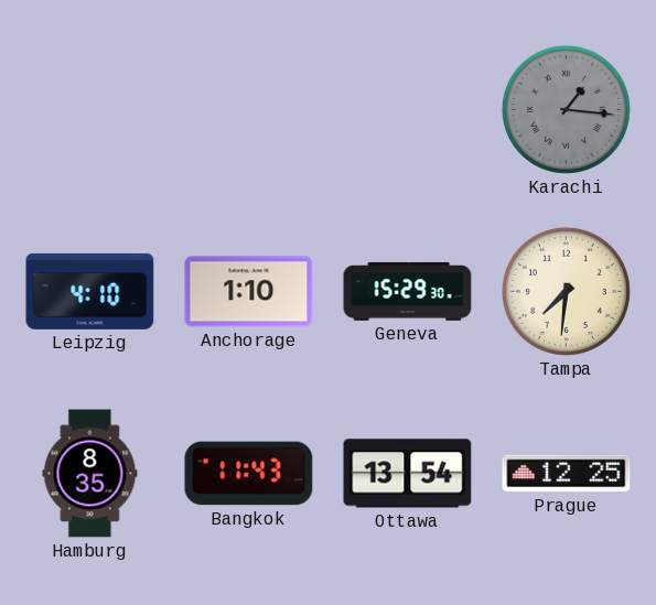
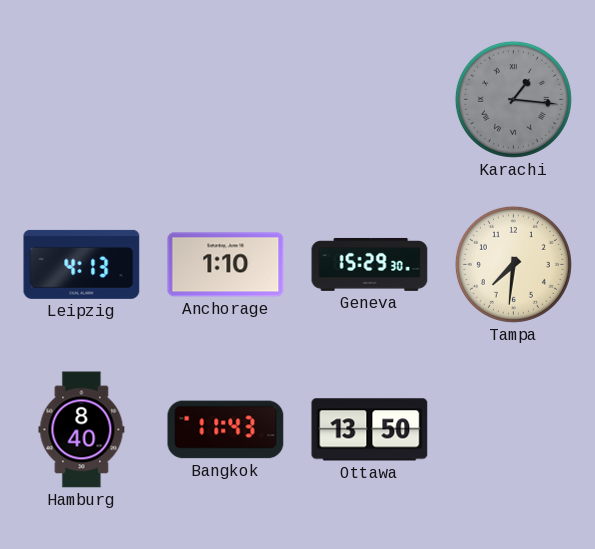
Leipzig: 4:10 -> 4:13 (82, 264)
Hamburg: 8:35 -> 8:40 (82, 430)
Ottawa: 13:54 -> 13:50 (370, 430)
Prague: 12:25 -> none (567, 474)
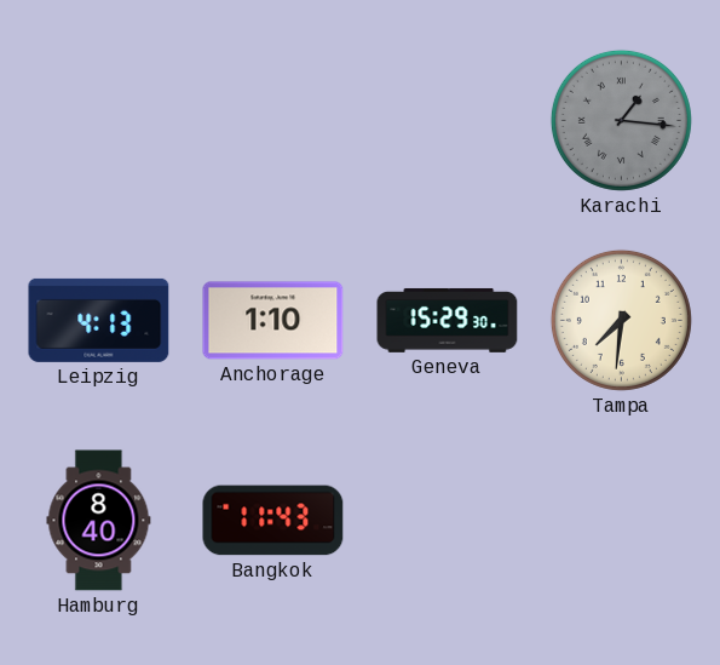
Ottawa: 13:50 -> none (370, 430)
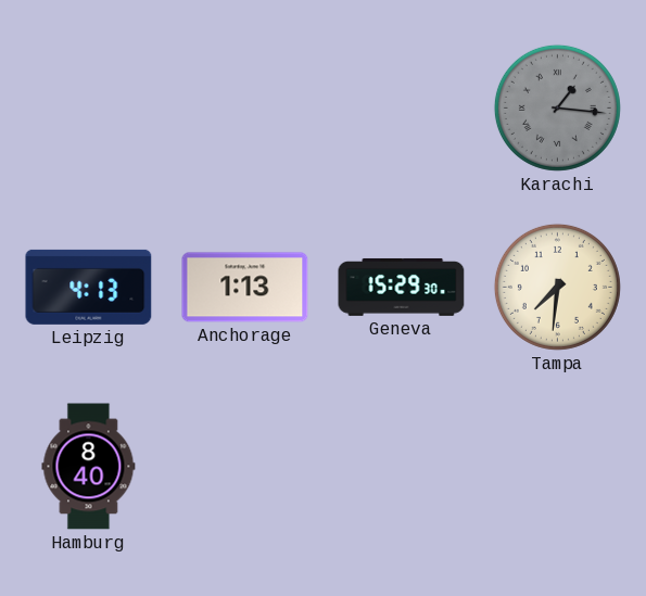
Anchorage: 1:10 -> 1:13 (245, 288)
Bangkok: 11:43 -> none (273, 521)
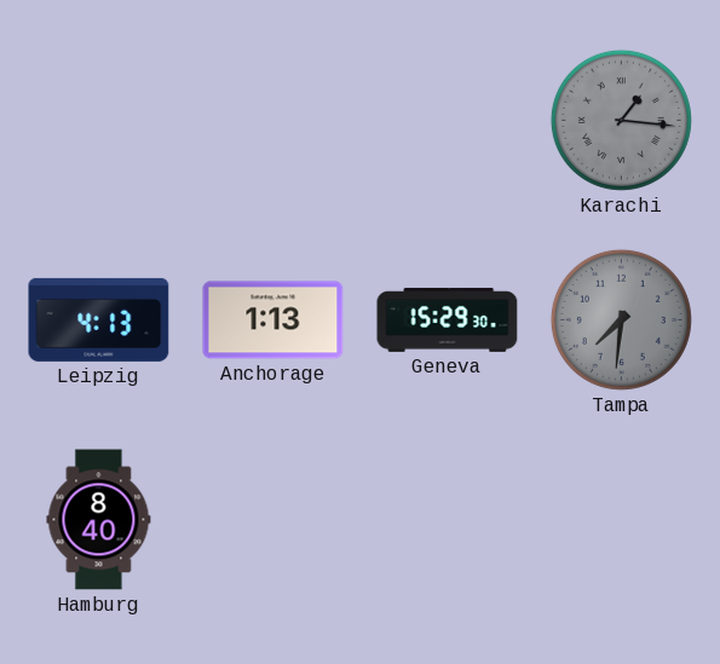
Tampa dial: cream -> grey (621, 319)
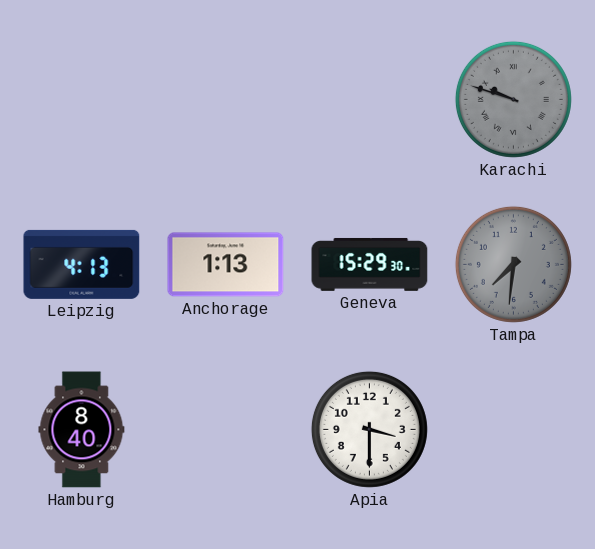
Karachi: 1:16 -> 9:48 (513, 99)
Apia: none -> 3:30 (369, 429)
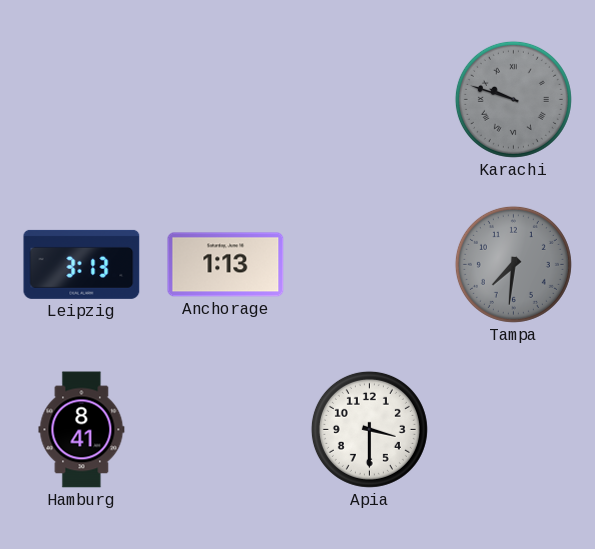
Leipzig: 4:13 -> 3:13 (82, 264)
Geneva: 15:29 -> none (370, 264)
Hamburg: 8:40 -> 8:41 (82, 430)
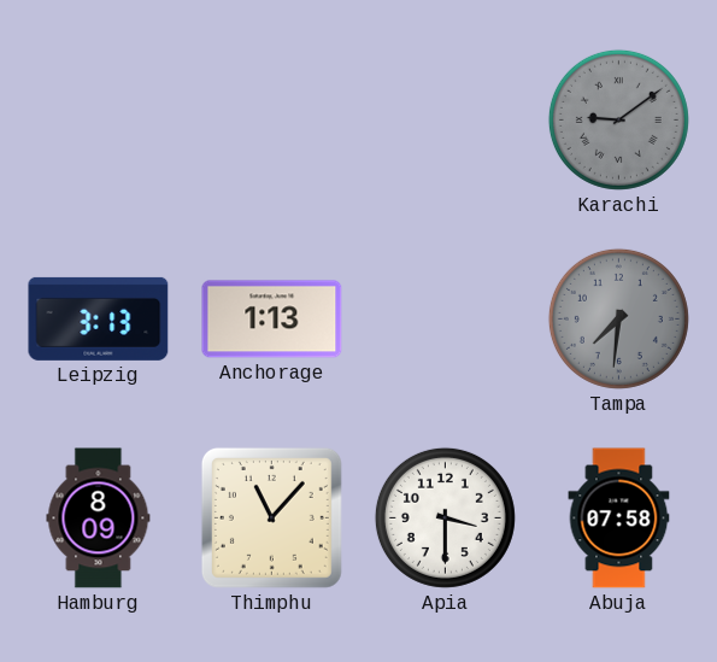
Karachi: 9:48 -> 9:09 (618, 119)
Hamburg: 8:41 -> 8:09 (99, 519)
Thimphu: none -> 11:07 (271, 517)
Abuja: none -> 07:58 (619, 519)
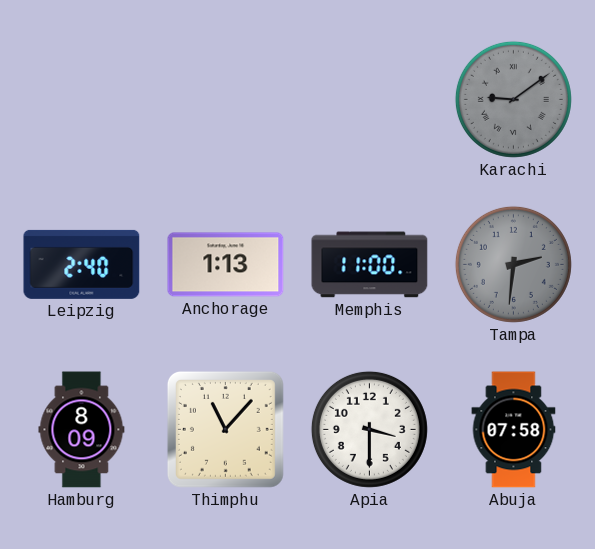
Leipzig: 3:13 -> 2:40 (82, 264)
Memphis: none -> 11:00 (370, 265)
Tampa: 7:31 -> 2:31 (513, 264)
